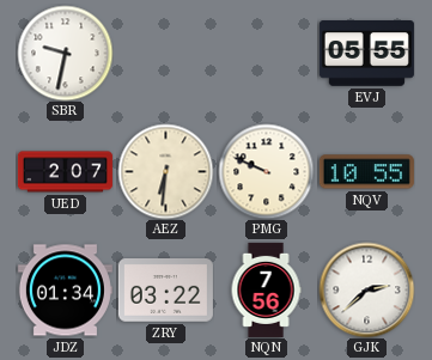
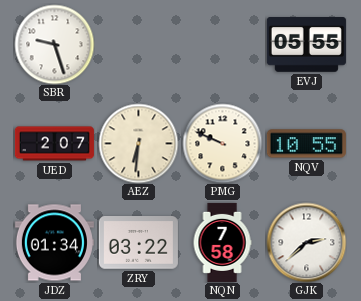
SBR: 9:32 -> 9:27 (54, 44)
NQN: 7:56 -> 7:58 (222, 242)
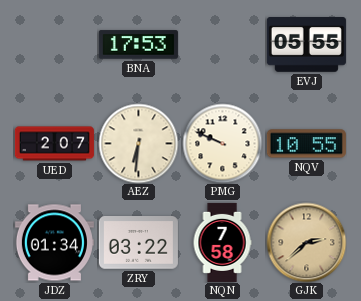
SBR: 9:27 -> none (54, 44)
BNA: none -> 17:53 (138, 45)
GJK dial: white -> champagne (306, 242)
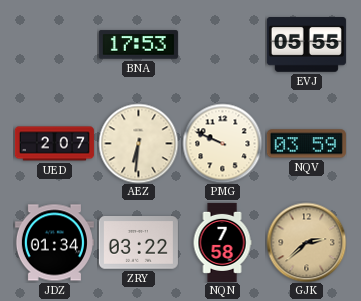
NQV: 10:55 -> 03:59 (306, 144)
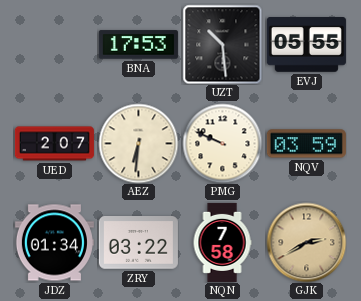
UZT: none -> 10:29 (222, 44)
GJK: 2:38 -> 2:40 (306, 242)
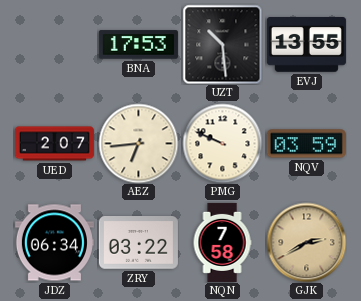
EVJ: 05:55 -> 13:55 (306, 45)
AEZ: 6:31 -> 6:44 (138, 143)
JDZ: 01:34 -> 06:34 (54, 243)
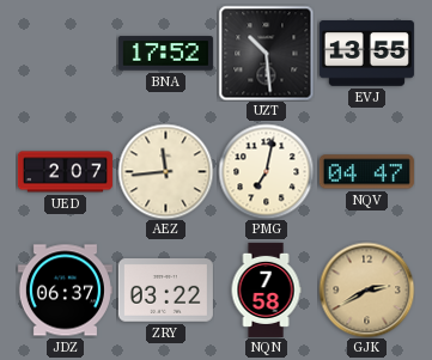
BNA: 17:53 -> 17:52 (165, 54)
AEZ: 6:44 -> 11:44 (165, 171)
PMG: 9:49 -> 7:02 (266, 171)
NQV: 03:59 -> 04:47 (366, 172)
JDZ: 06:34 -> 06:37 (65, 291)
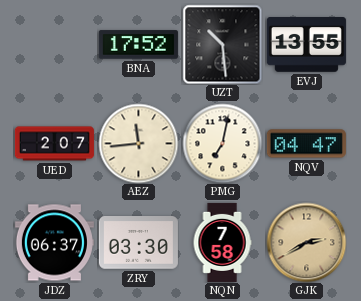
ZRY: 03:22 -> 03:30 (138, 243)
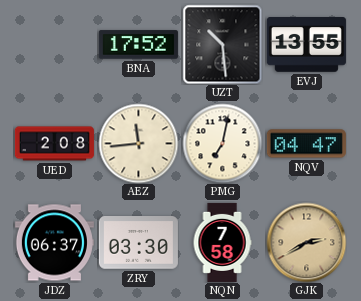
UED: 2:07 -> 2:08 (54, 144)
